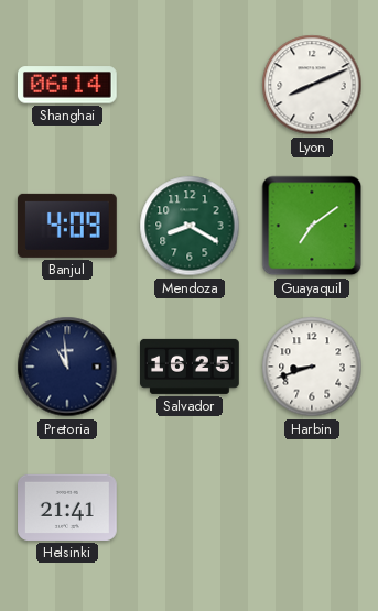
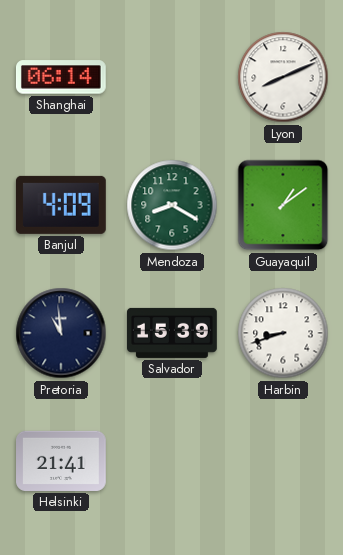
Guayaquil: 7:09 -> 1:09 (283, 205)
Salvador: 16:25 -> 15:39 (173, 333)
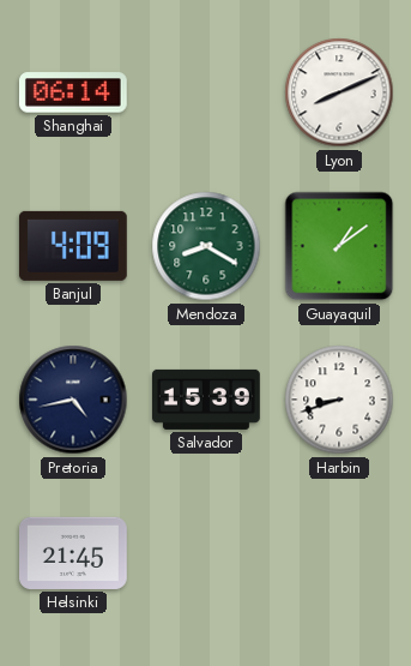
Pretoria: 10:59 -> 4:43 (73, 400)
Helsinki: 21:41 -> 21:45 (74, 553)
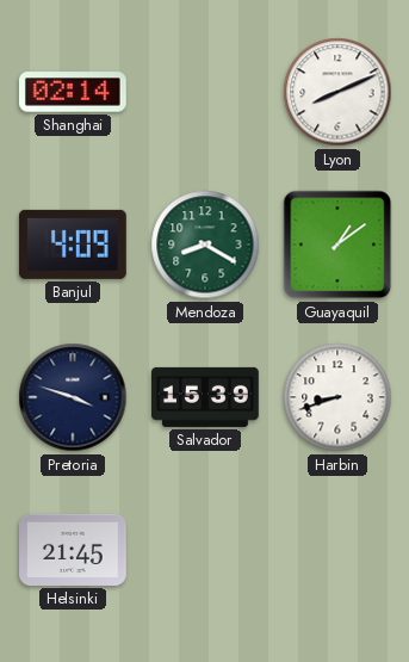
Shanghai: 06:14 -> 02:14 (73, 92)
Pretoria: 4:43 -> 3:48 (73, 397)
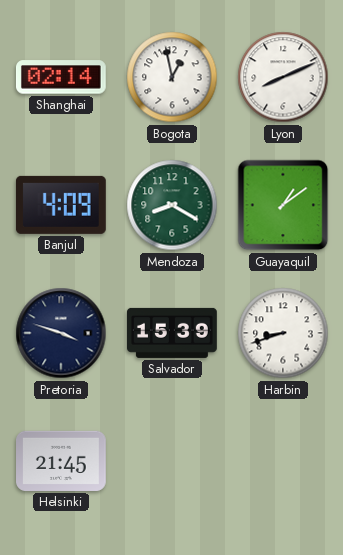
Bogota: none -> 12:58 (172, 77)
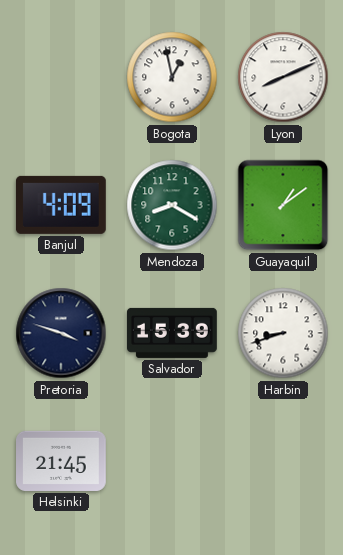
Shanghai: 02:14 -> none (61, 77)
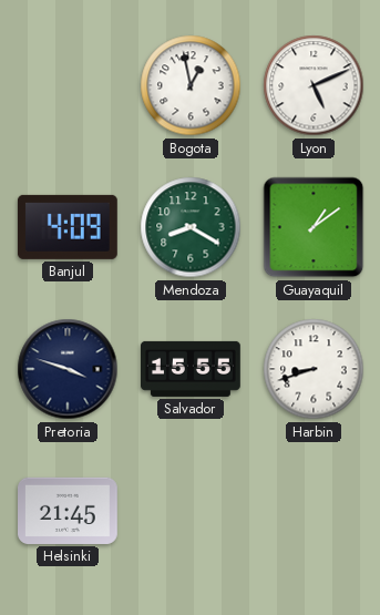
Lyon: 8:11 -> 5:11 (314, 85)
Salvador: 15:39 -> 15:55 (192, 369)
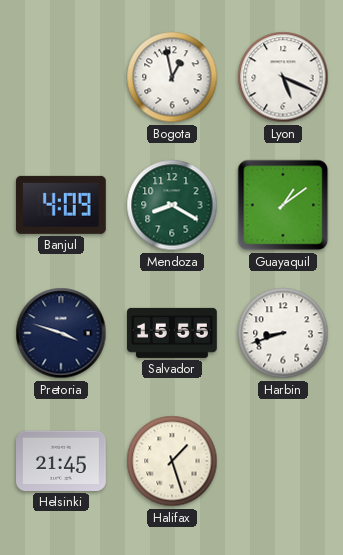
Lyon: 5:11 -> 5:19 (283, 77)
Halifax: none -> 1:27 (172, 461)
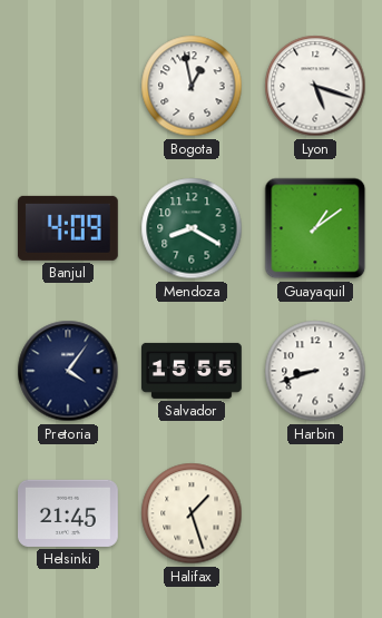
Lyon: 5:19 -> 5:18 (315, 86)
Pretoria: 3:48 -> 4:06 (68, 371)
